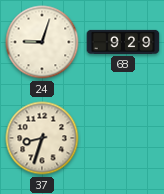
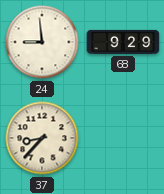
24: 9:03 -> 8:59 (42, 42)
37: 8:33 -> 8:37 (42, 138)
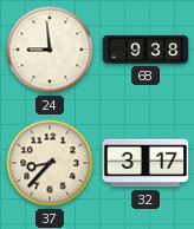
68: 9:29 -> 9:38 (145, 50)
32: none -> 3:17 (145, 163)
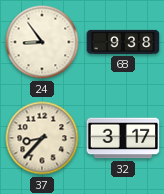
24: 8:59 -> 8:54 (42, 42)
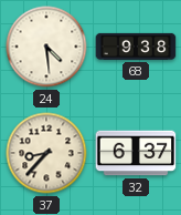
24: 8:54 -> 4:29 (46, 47)
32: 3:17 -> 6:37 (136, 153)
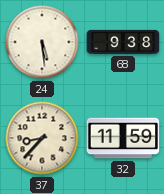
24: 4:29 -> 5:29 (42, 42)
32: 6:37 -> 11:59 (123, 138)
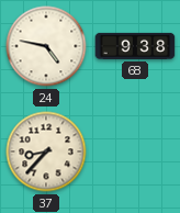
24: 5:29 -> 4:47 (46, 46)
32: 11:59 -> none (123, 138)
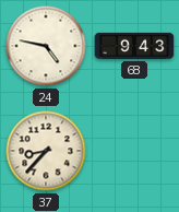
68: 9:38 -> 9:43 (134, 46)
